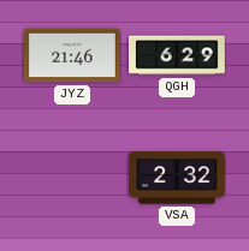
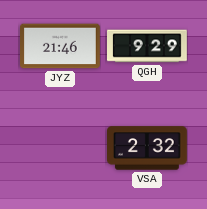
QGH: 6:29 -> 9:29 (148, 46)
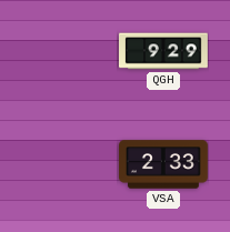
JYZ: 21:46 -> none (61, 46)
VSA: 2:32 -> 2:33 (164, 164)
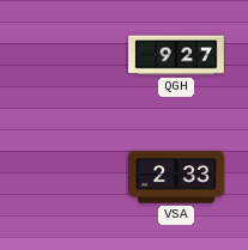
QGH: 9:29 -> 9:27 (177, 55)
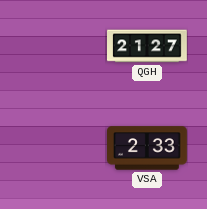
QGH: 9:27 -> 21:27 (148, 46)
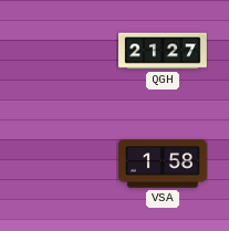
VSA: 2:33 -> 1:58 (164, 164)
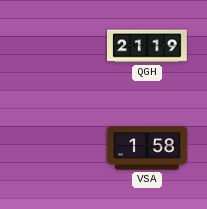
QGH: 21:27 -> 21:19 (148, 46)
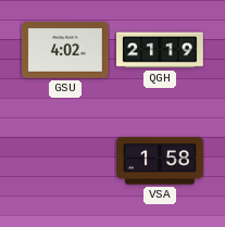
GSU: none -> 4:02 (66, 51)
